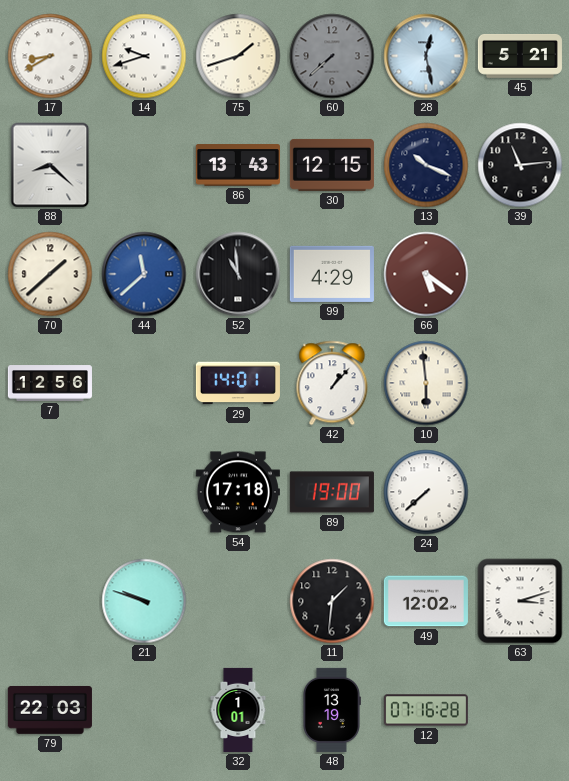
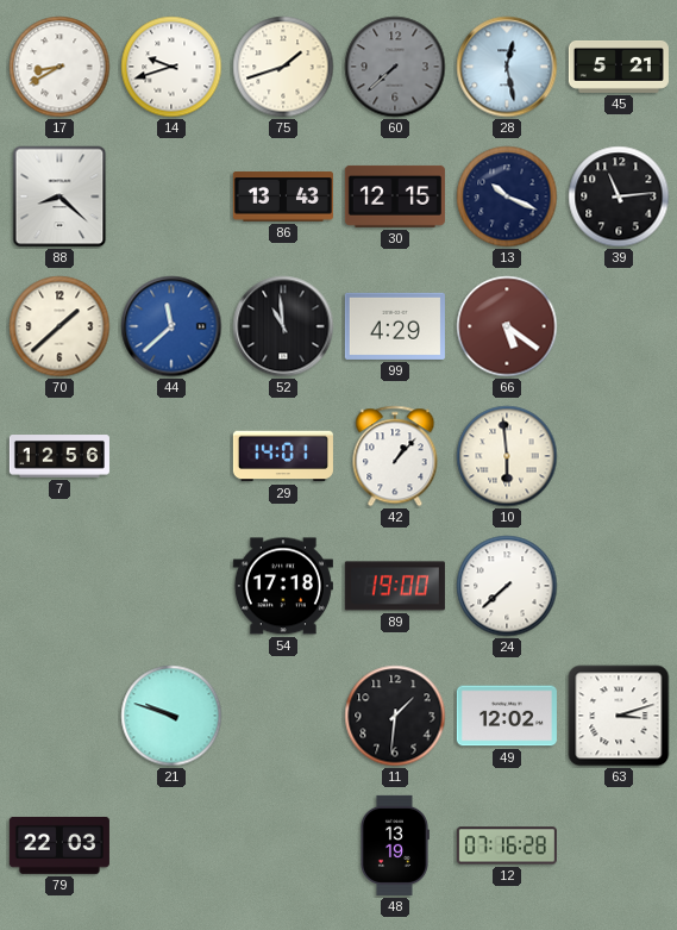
32: 1:01 -> none (238, 710)
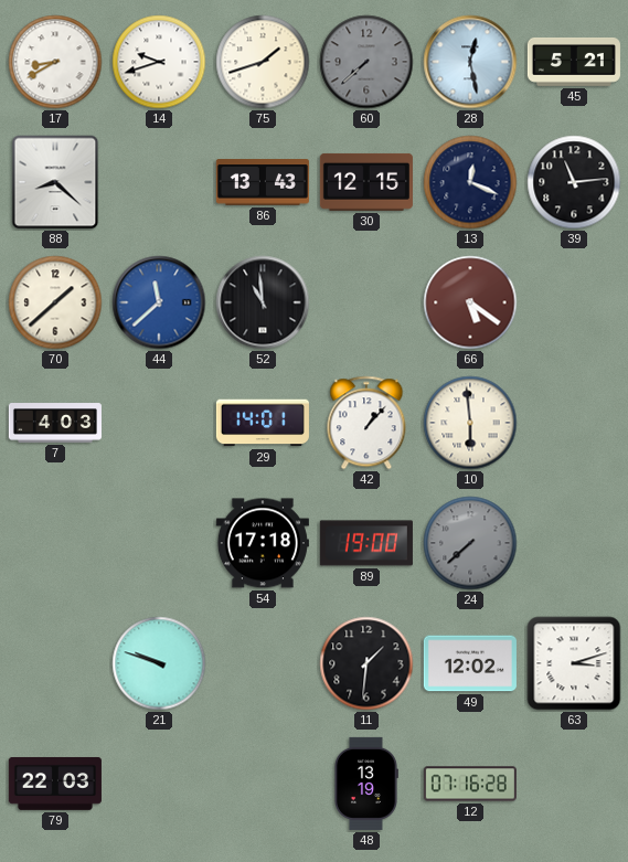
13: 10:19 -> 12:19 (470, 182)
99: 4:29 -> none (395, 326)
7: 12:56 -> 4:03 (55, 423)
24 dial: white -> grey (470, 543)
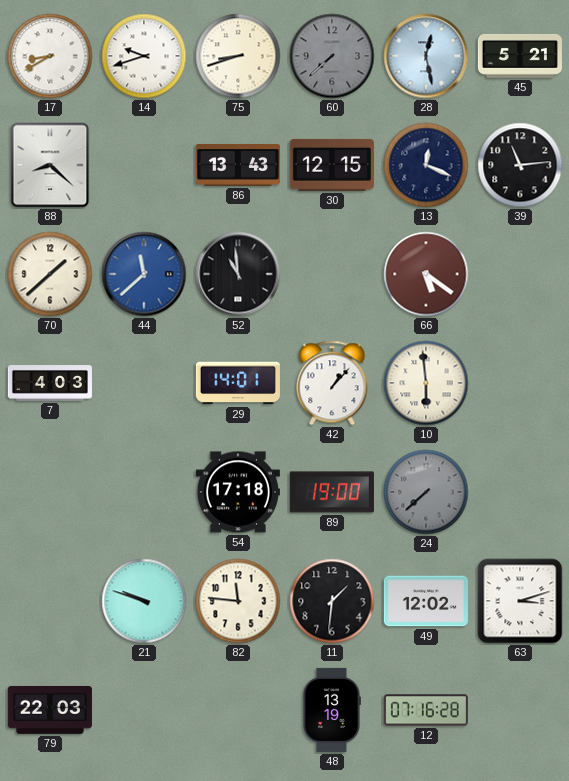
75: 1:42 -> 8:42 (238, 56)
82: none -> 11:46 (238, 601)
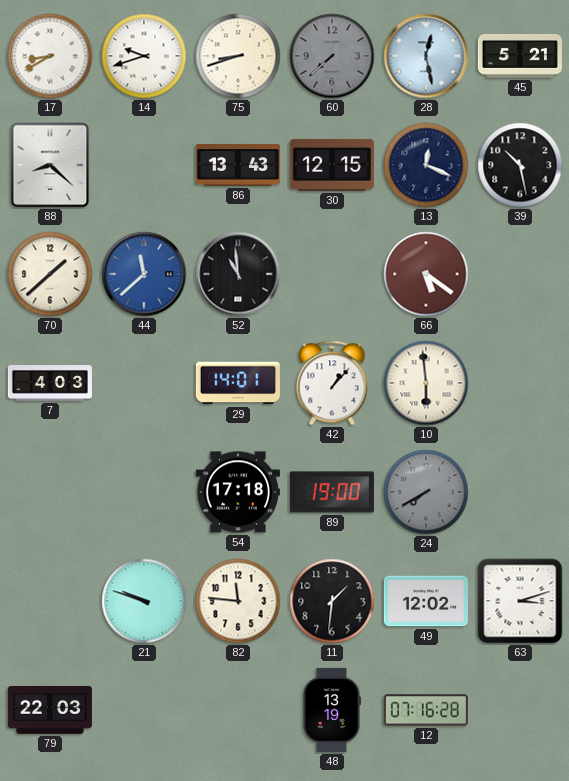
39: 11:14 -> 10:28 (520, 165)
24: 7:38 -> 7:40 (426, 492)
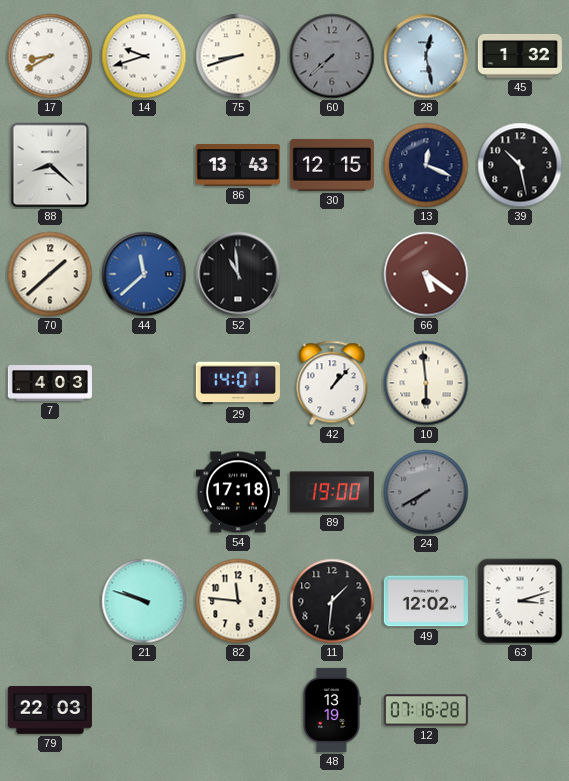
45: 5:21 -> 1:32 (520, 57)
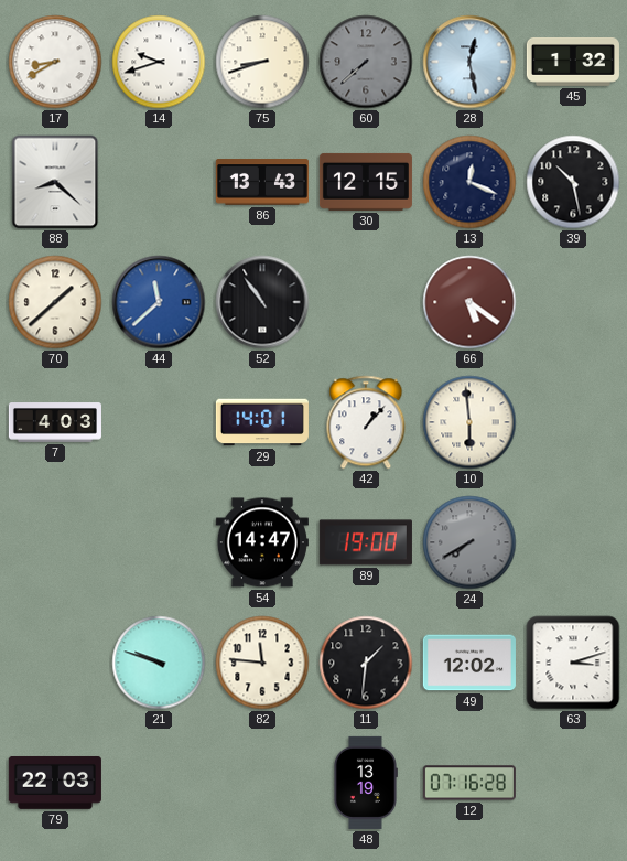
52: 10:59 -> 10:54 (262, 302)
54: 17:18 -> 14:47 (262, 542)
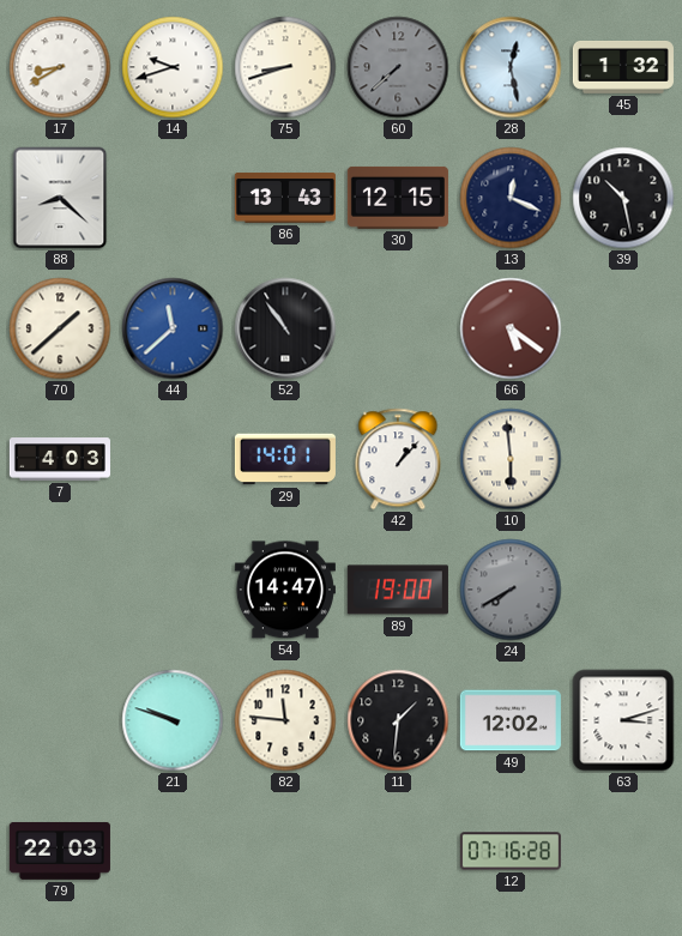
48: 13:19 -> none (366, 783)
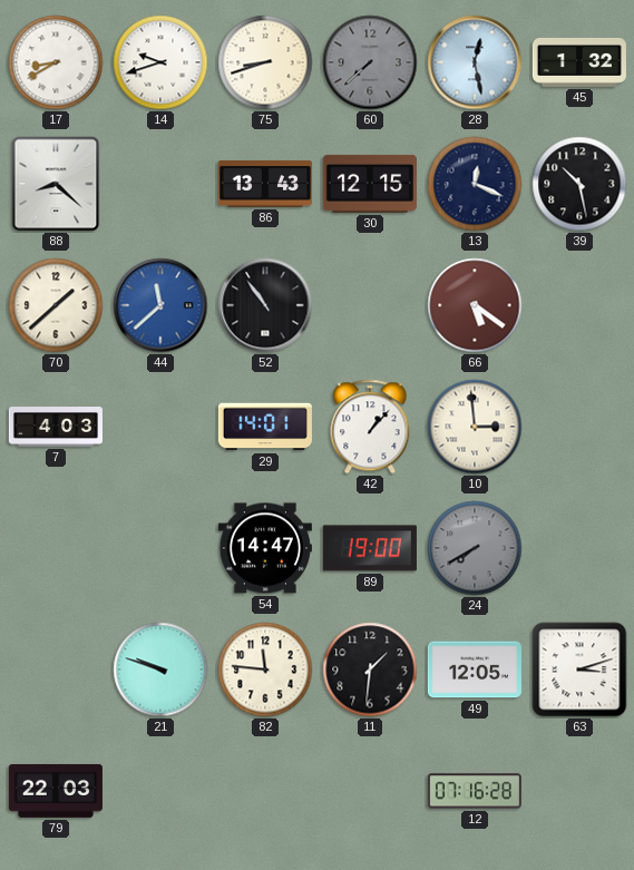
10: 5:59 -> 2:59 (475, 427)
49: 12:02 -> 12:05 (475, 669)
